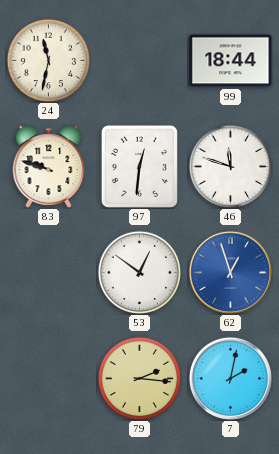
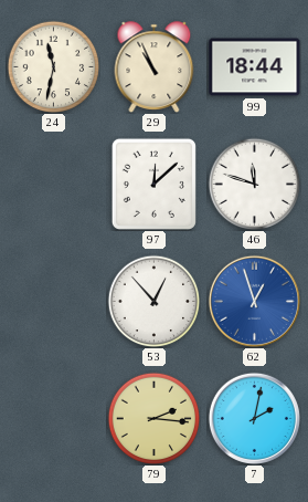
29: none -> 10:56 (155, 67)
83: 9:48 -> none (49, 167)
97: 12:31 -> 12:08 (153, 184)
53: 12:51 -> 12:53 (153, 301)
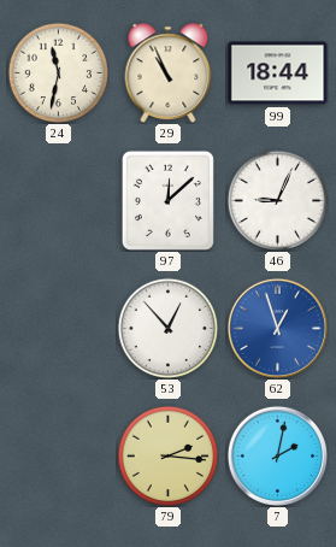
46: 11:48 -> 9:04 (277, 200)
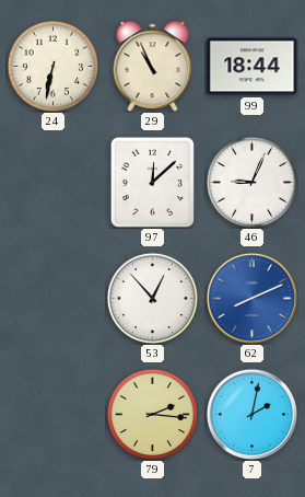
24: 11:32 -> 6:32 (52, 66)
62: 12:57 -> 8:11 (251, 298)
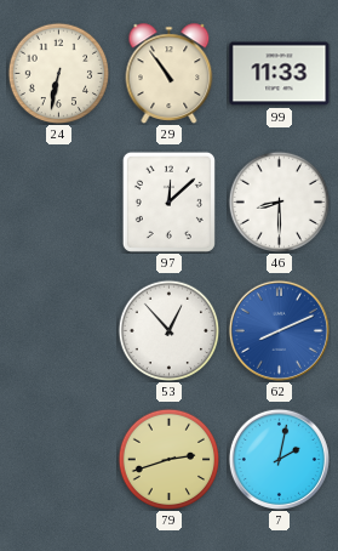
29: 10:56 -> 10:54 (170, 74)
99: 18:44 -> 11:33 (280, 74)
46: 9:04 -> 8:30 (279, 201)
79: 2:16 -> 2:42 (168, 459)
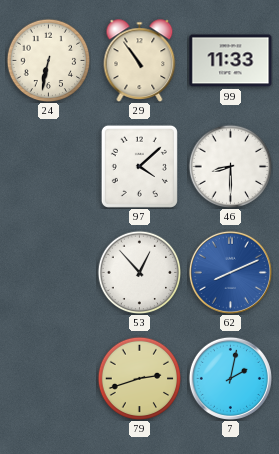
97: 12:08 -> 4:08 (139, 166)
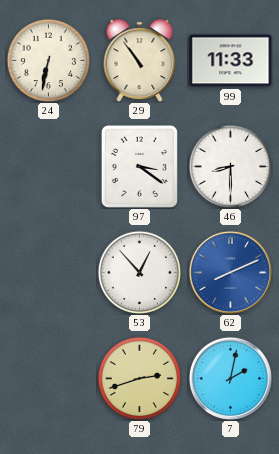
97: 4:08 -> 3:21 (139, 166)
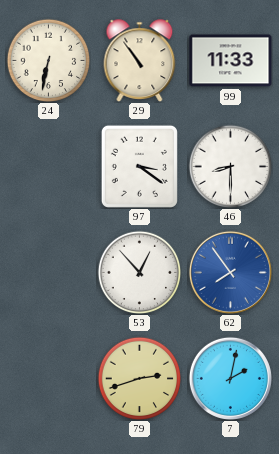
62: 8:11 -> 7:54 (230, 272)
